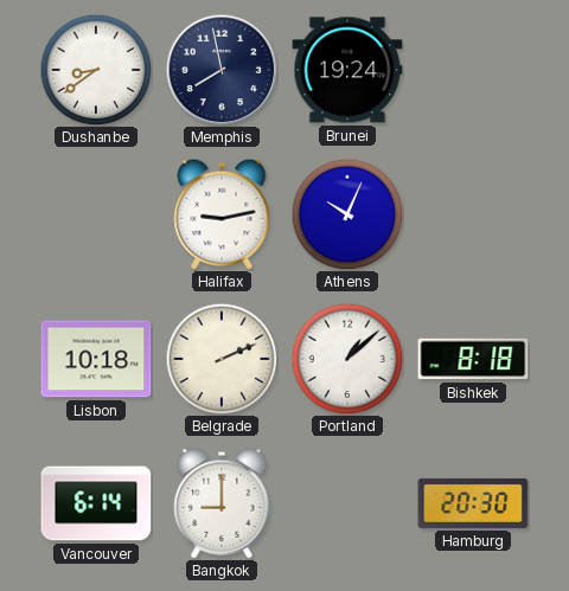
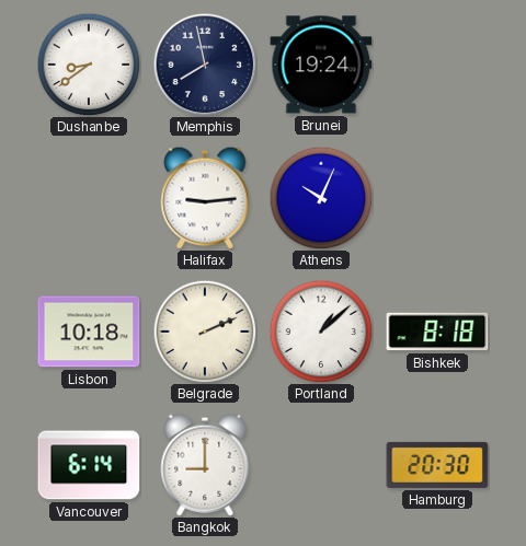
Halifax: 9:13 -> 9:14 (205, 198)
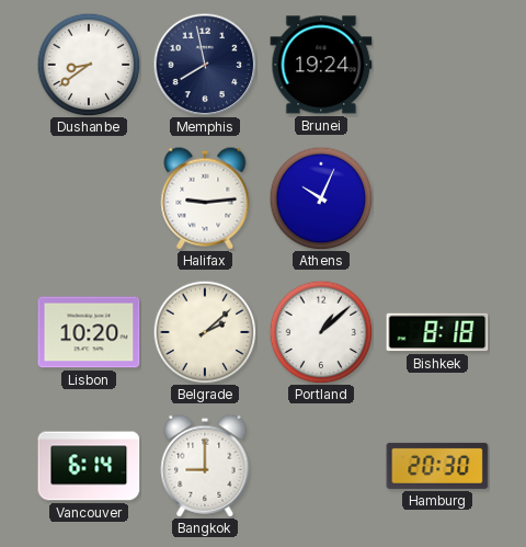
Lisbon: 10:18 -> 10:20 (89, 332)
Belgrade: 2:11 -> 2:08 (205, 332)
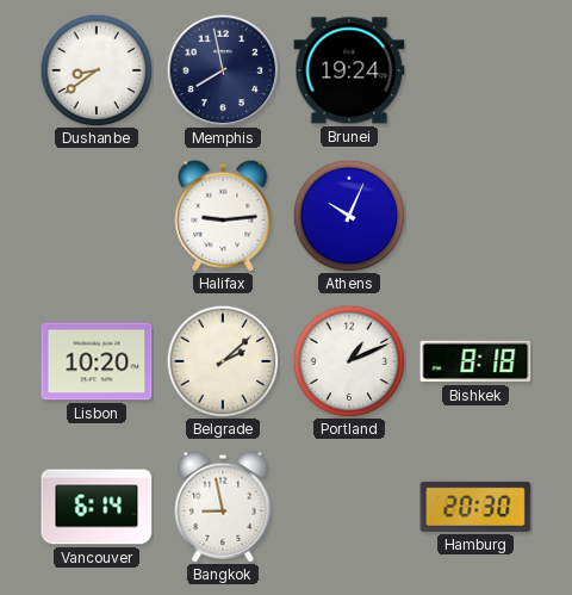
Portland: 1:08 -> 1:11 (349, 361)
Bangkok: 9:00 -> 8:58 (223, 507)
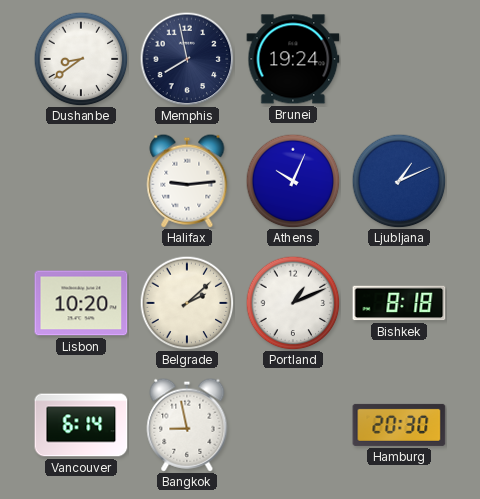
Ljubljana: none -> 1:11 (399, 181)
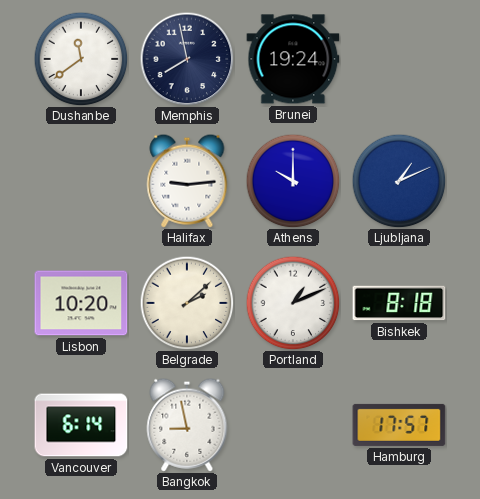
Dushanbe: 8:39 -> 11:39 (81, 59)
Athens: 10:04 -> 10:00 (293, 181)
Hamburg: 20:30 -> 17:57 (399, 425)
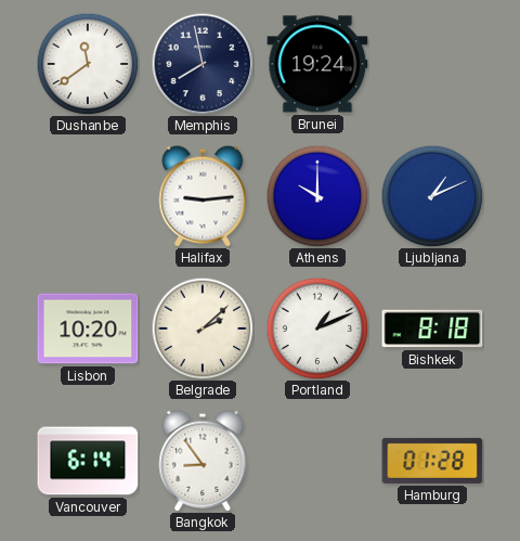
Bangkok: 8:58 -> 8:54 (203, 461)
Hamburg: 17:57 -> 01:28 (432, 461)
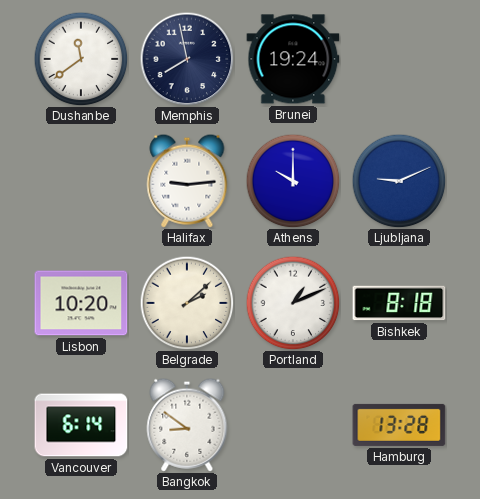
Ljubljana: 1:11 -> 9:11 (399, 181)
Bangkok: 8:54 -> 8:51 (187, 425)
Hamburg: 01:28 -> 13:28 (399, 425)
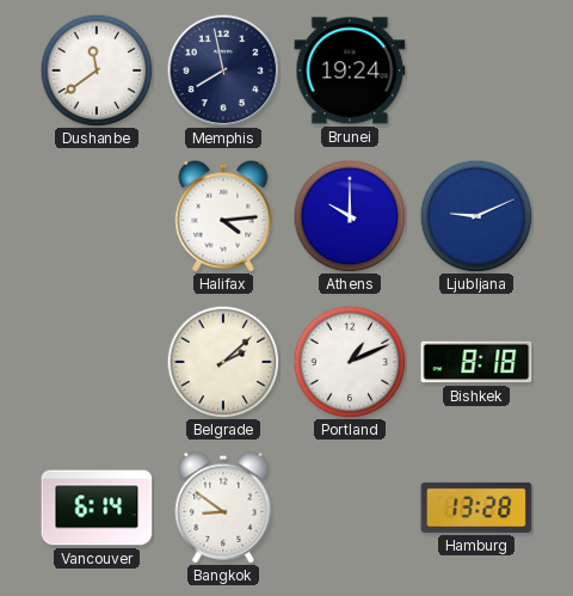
Halifax: 9:14 -> 4:14 (223, 216)
Lisbon: 10:20 -> none (81, 303)
